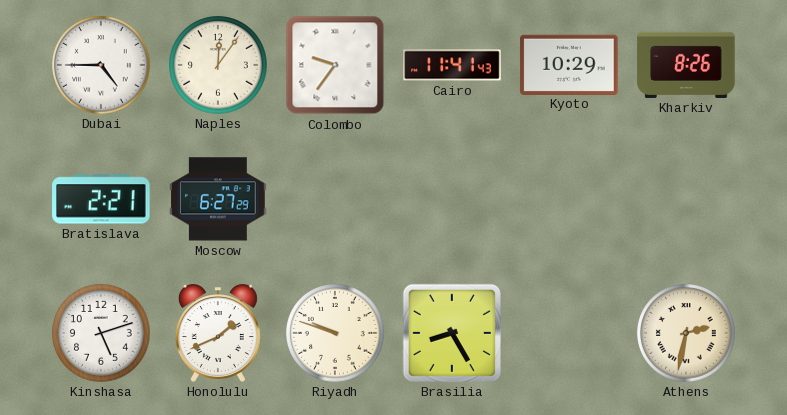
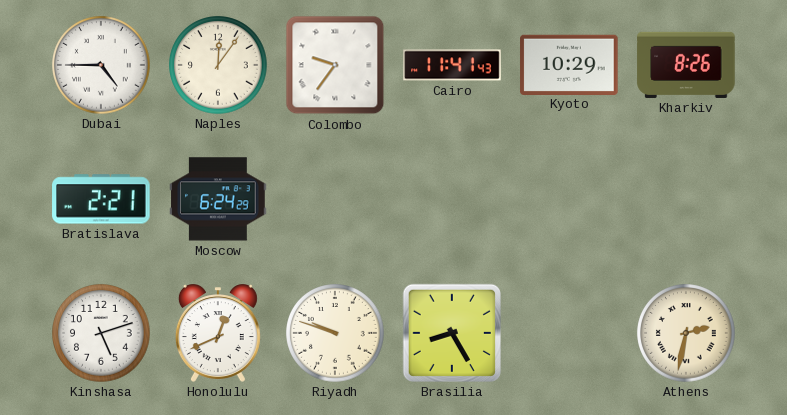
Moscow: 6:27 -> 6:24 (218, 199)
Honolulu: 1:41 -> 12:41 (218, 333)
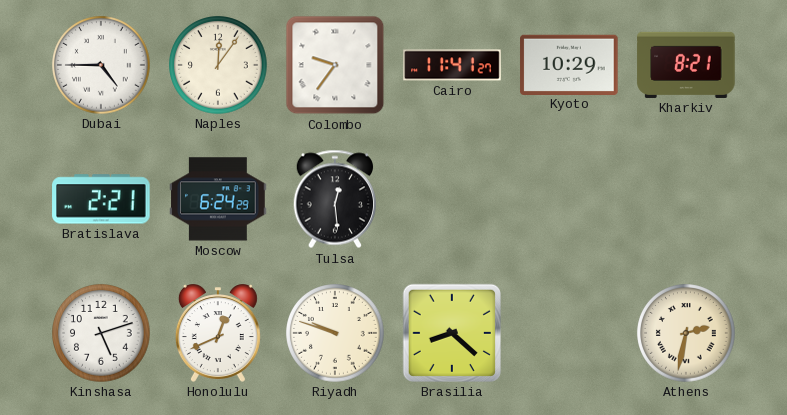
Cairo: 11:41:43 -> 11:41:27 (452, 65)
Kharkiv: 8:26 -> 8:21 (686, 65)
Tulsa: none -> 12:29 (334, 199)
Brasilia: 8:25 -> 8:22 (452, 333)
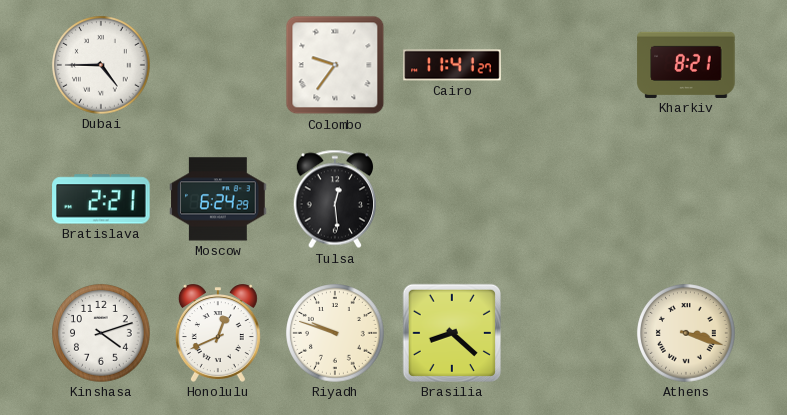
Naples: 12:06 -> none (218, 65)
Kyoto: 10:29 -> none (569, 64)
Kinshasa: 5:12 -> 4:12 (101, 333)
Athens: 2:32 -> 3:18 (686, 333)
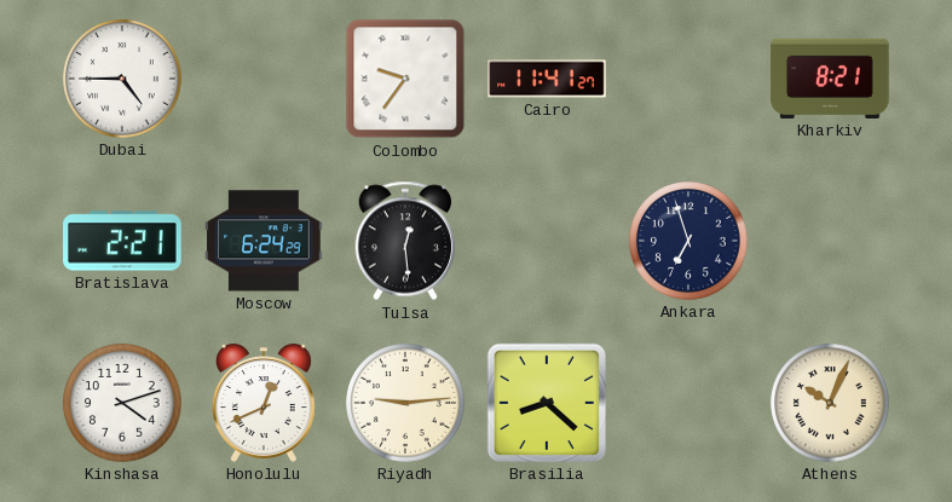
Ankara: none -> 6:57 (688, 241)
Riyadh: 9:48 -> 9:14 (405, 403)
Athens: 3:18 -> 10:04 (830, 403)
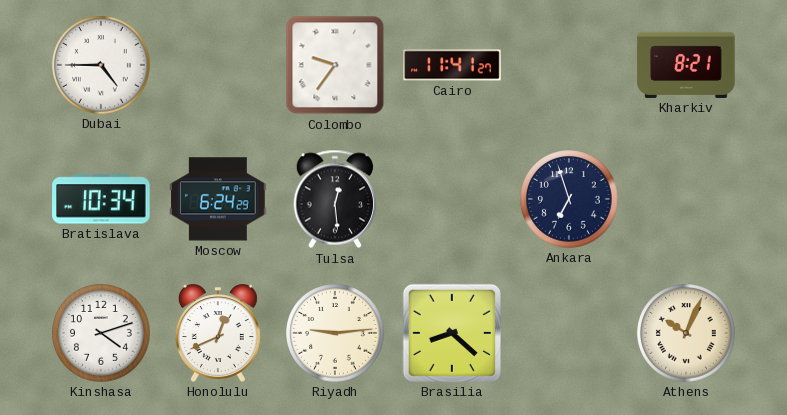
Bratislava: 2:21 -> 10:34 (101, 199)
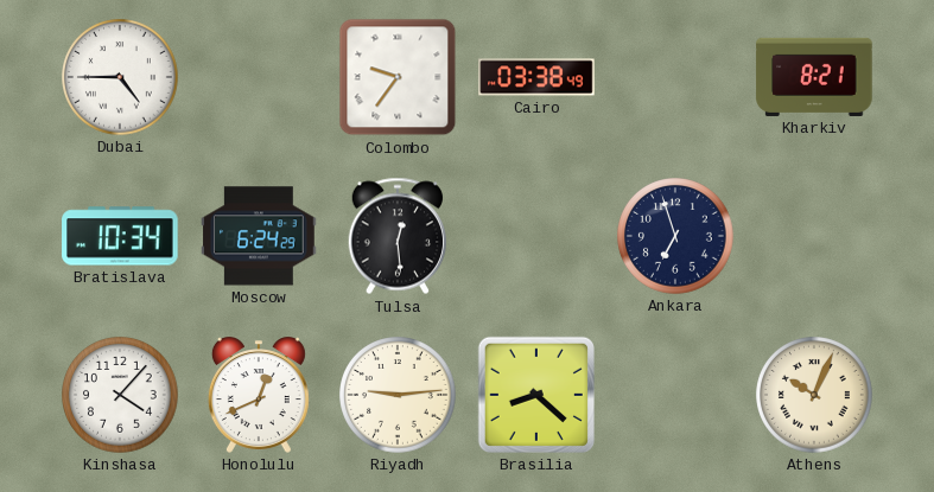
Cairo: 11:41 -> 03:38 (536, 77)
Kinshasa: 4:12 -> 4:07 (120, 395)
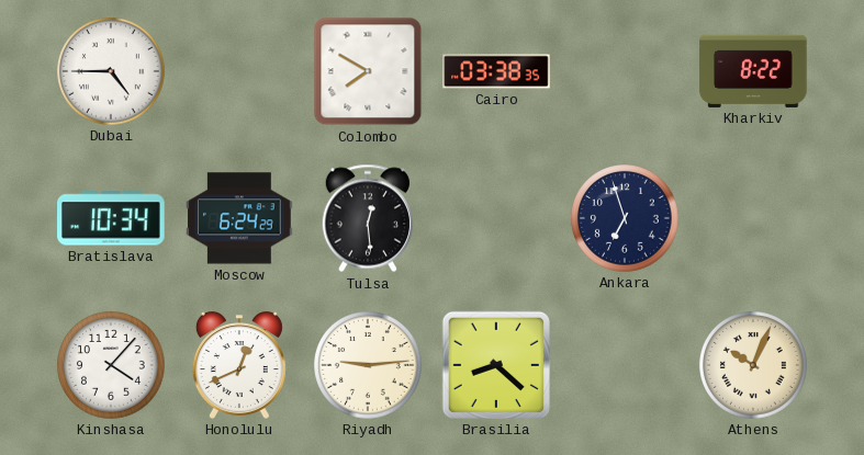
Colombo: 9:36 -> 7:50 (368, 71)
Cairo: 03:38:49 -> 03:38:35 (496, 71)
Kharkiv: 8:21 -> 8:22 (753, 71)
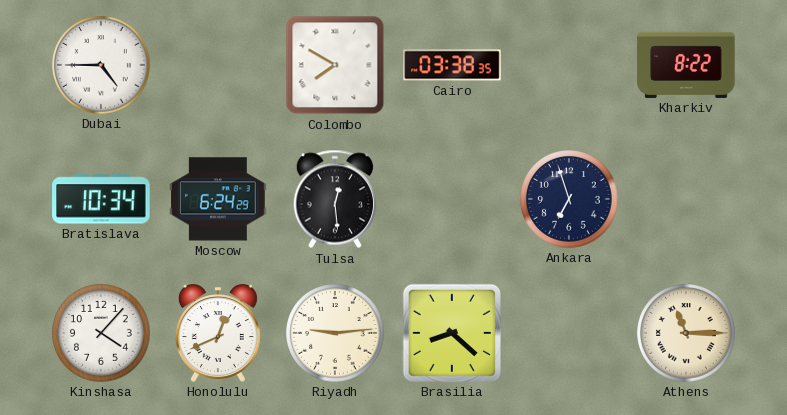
Athens: 10:04 -> 11:15 (686, 333)
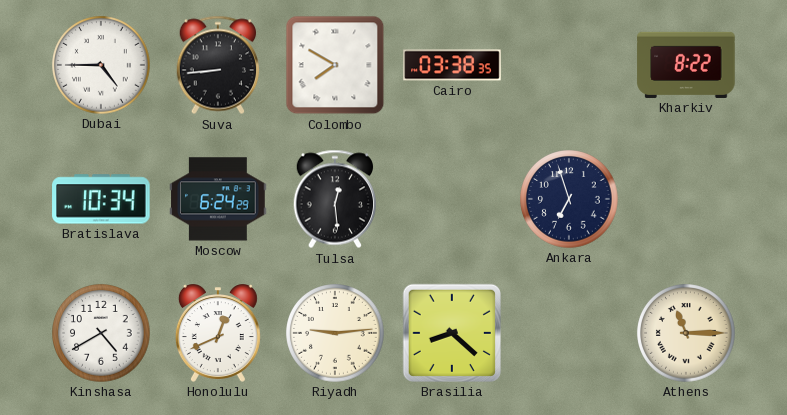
Suva: none -> 8:44 (217, 65)
Kinshasa: 4:07 -> 4:40 (101, 333)
